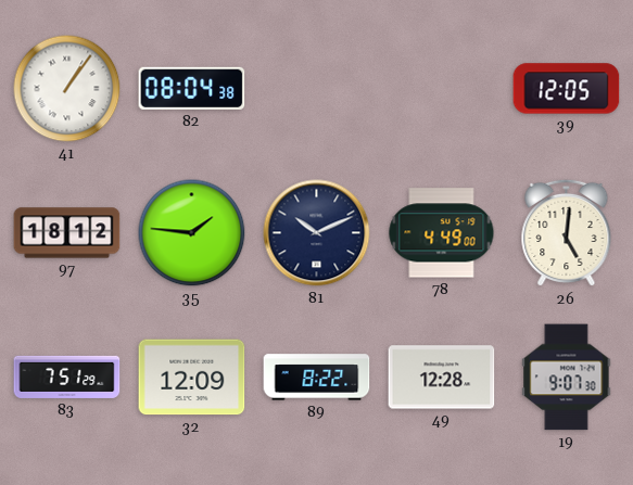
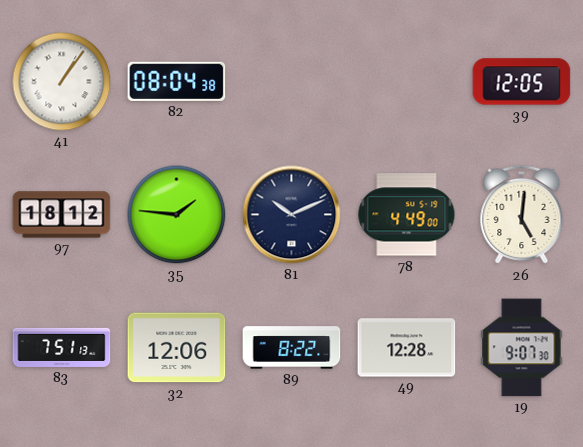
83: 7:51:29 -> 7:51:13 (62, 347)
32: 12:09 -> 12:06 (177, 348)
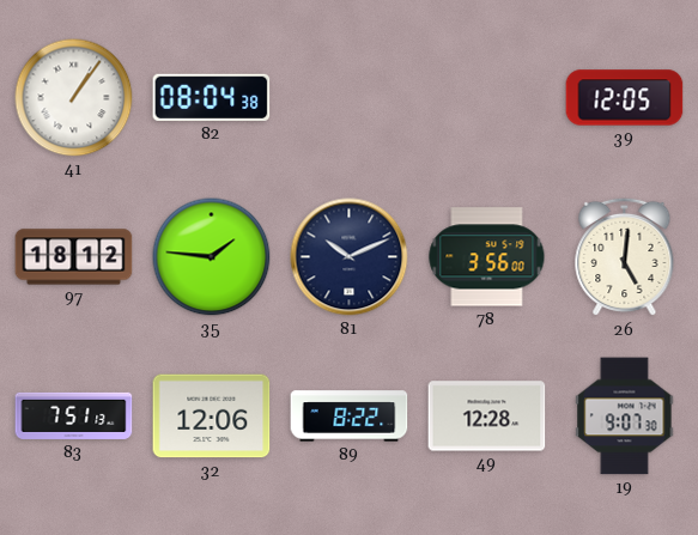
78: 4:49 -> 3:56 (487, 257)
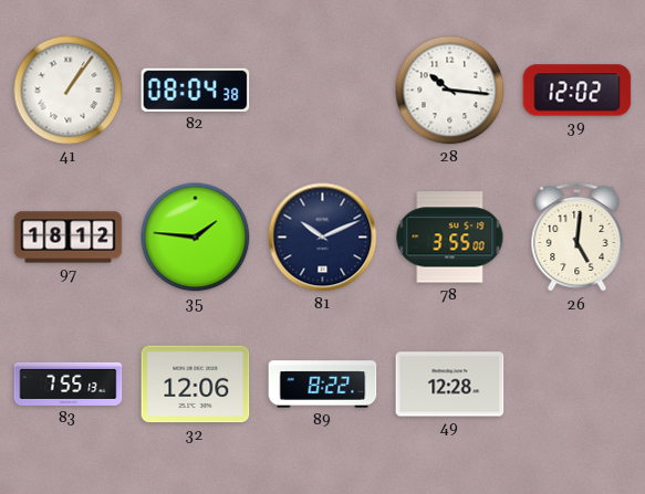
28: none -> 10:16 (450, 91)
39: 12:05 -> 12:02 (578, 91)
78: 3:56 -> 3:55 (450, 238)
83: 7:51 -> 7:55 (69, 383)
19: 9:07 -> none (625, 417)
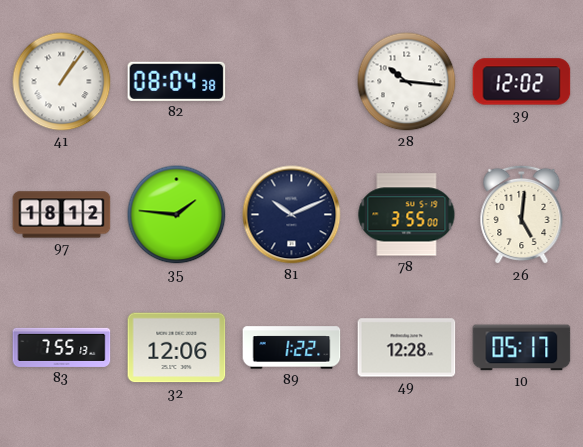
89: 8:22 -> 1:22 (292, 348)
10: none -> 05:17 (522, 348)
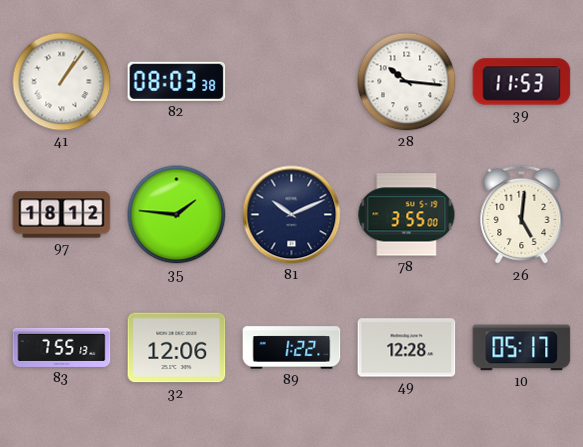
82: 08:04 -> 08:03 (177, 81)
39: 12:02 -> 11:53 (522, 82)
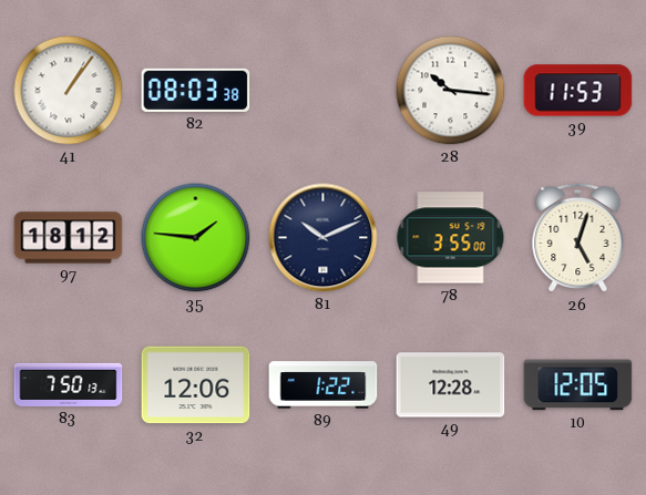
26: 5:01 -> 5:03 (578, 238)
83: 7:55 -> 7:50 (69, 384)
10: 05:17 -> 12:05 (578, 385)
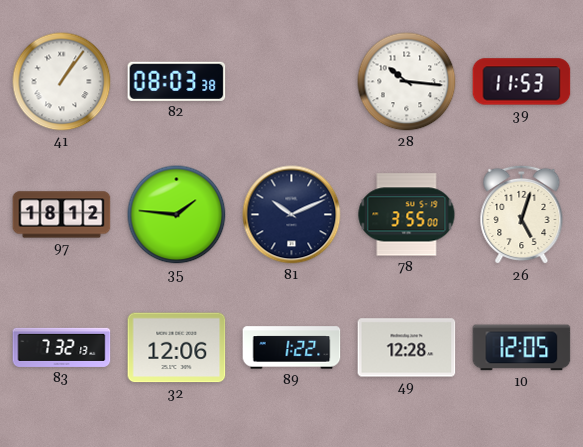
83: 7:50 -> 7:32 (62, 347)
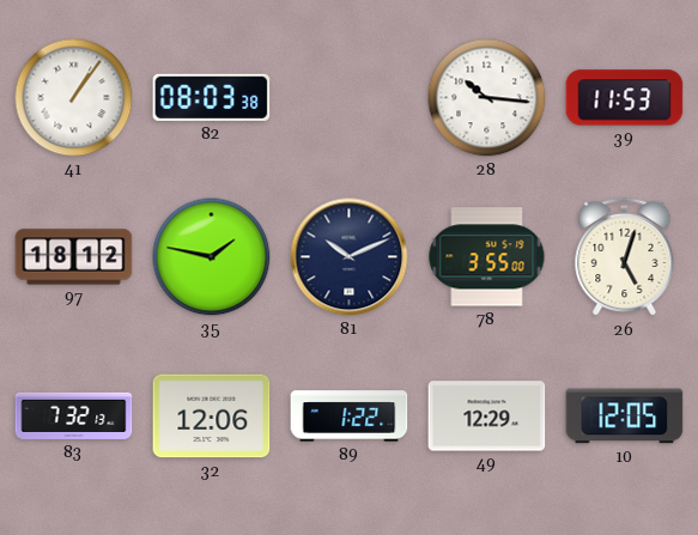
35: 1:46 -> 1:47 (212, 257)
49: 12:28 -> 12:29 (487, 417)
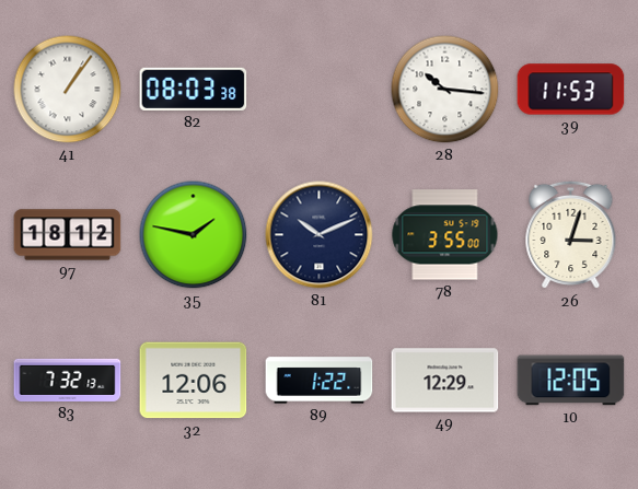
26: 5:03 -> 3:03 (571, 235)
